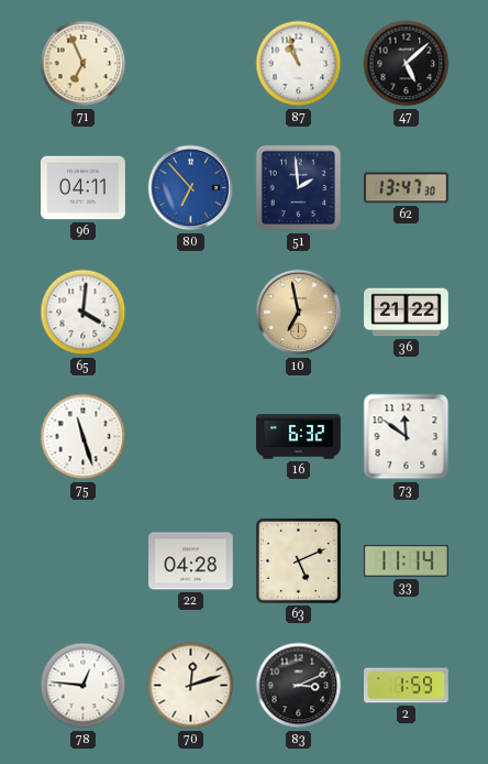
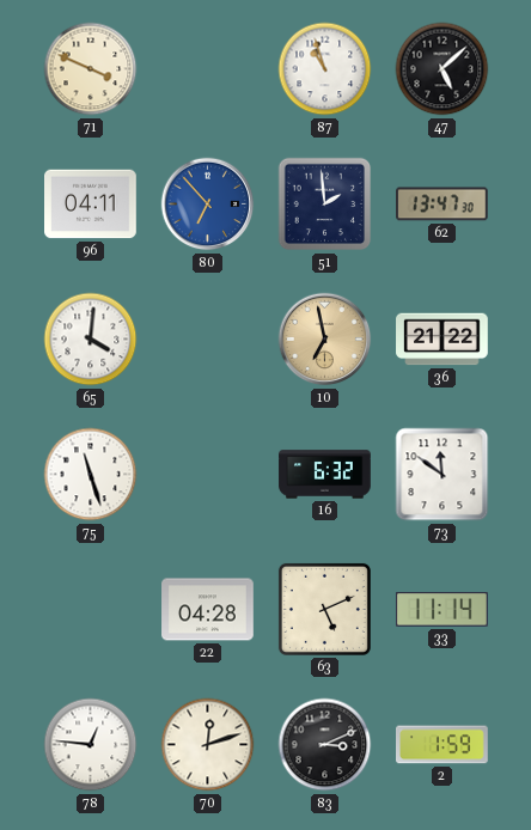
71: 6:56 -> 3:49 (91, 69)
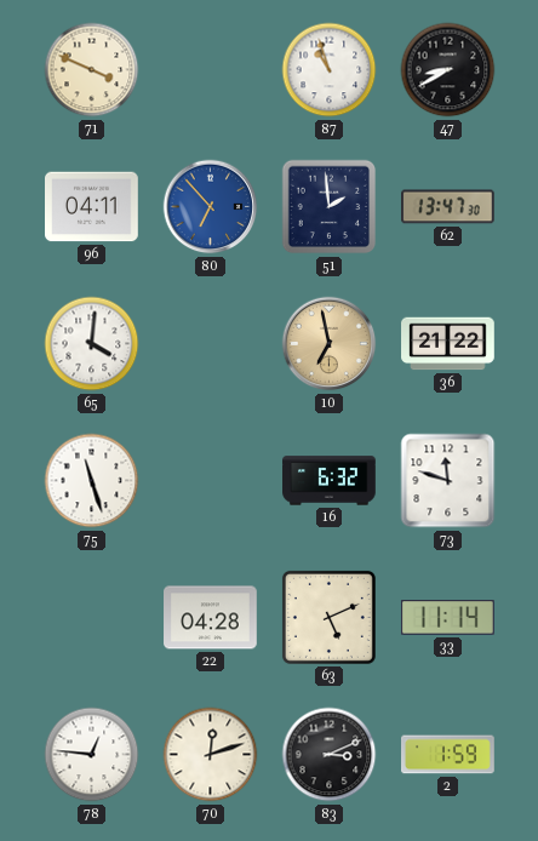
47: 5:08 -> 8:40 (448, 70)
73: 11:51 -> 11:48 (448, 481)
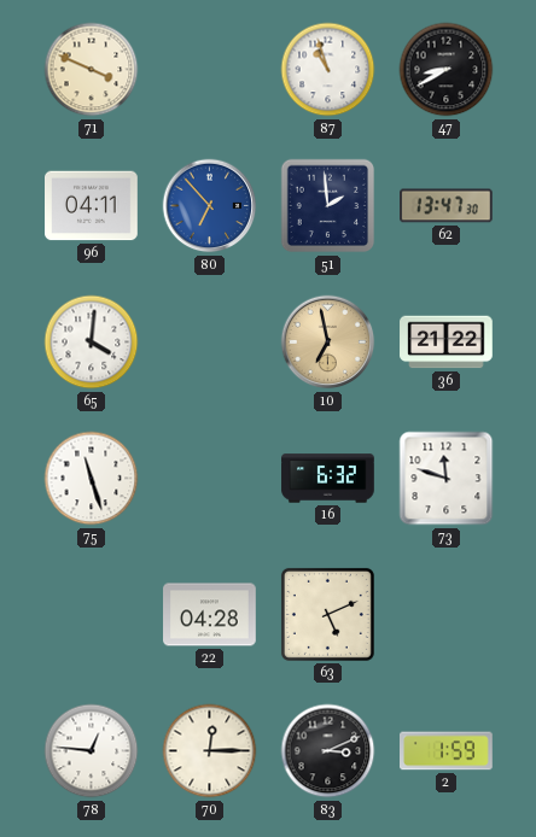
33: 11:14 -> none (447, 618)
70: 12:12 -> 12:15 (210, 751)
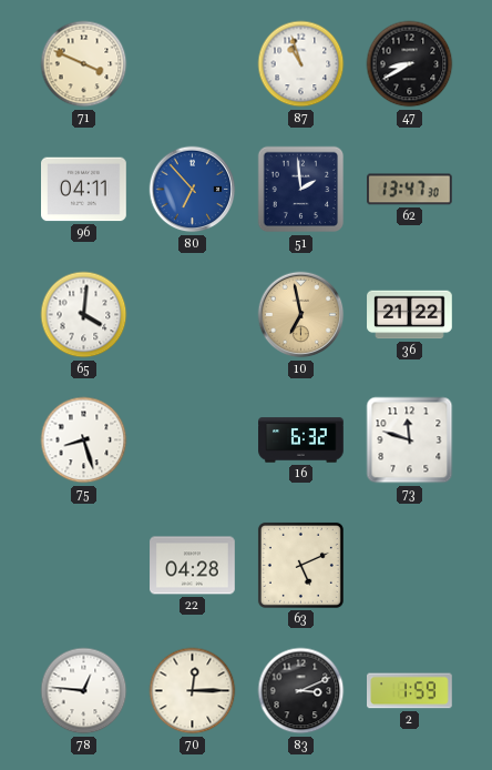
75: 11:27 -> 8:27 (84, 440)
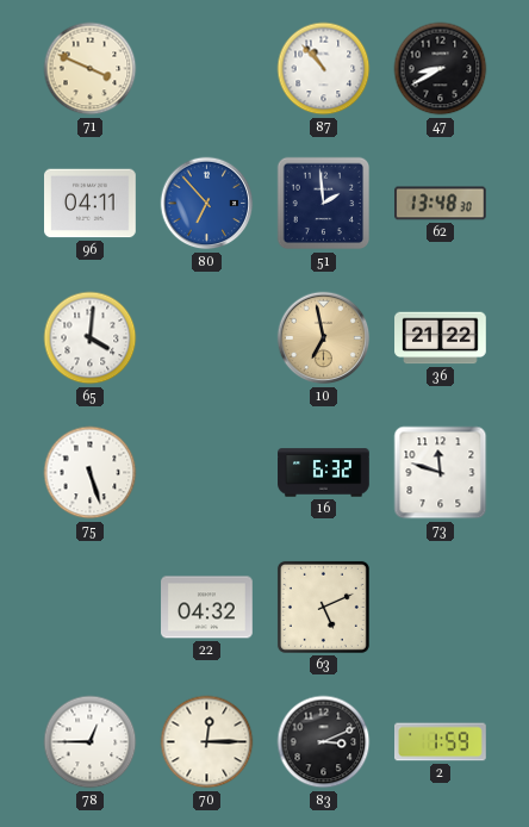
87: 10:57 -> 10:53 (324, 69)
62: 13:47 -> 13:48 (441, 204)
75: 8:27 -> 5:27 (91, 473)
22: 04:28 -> 04:32 (207, 608)
78: 12:46 -> 12:45 (91, 742)
